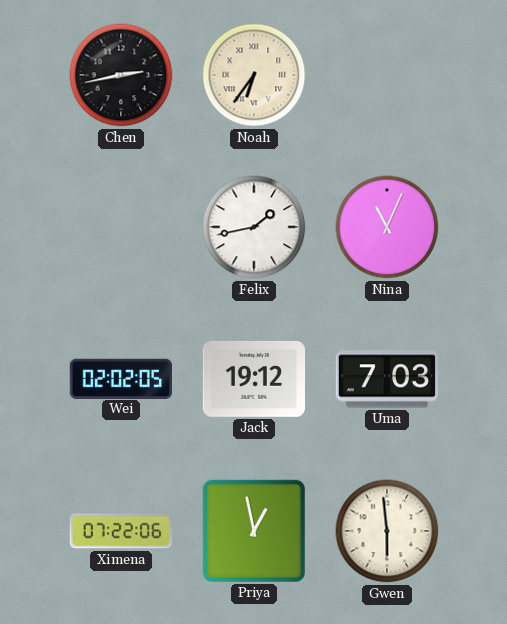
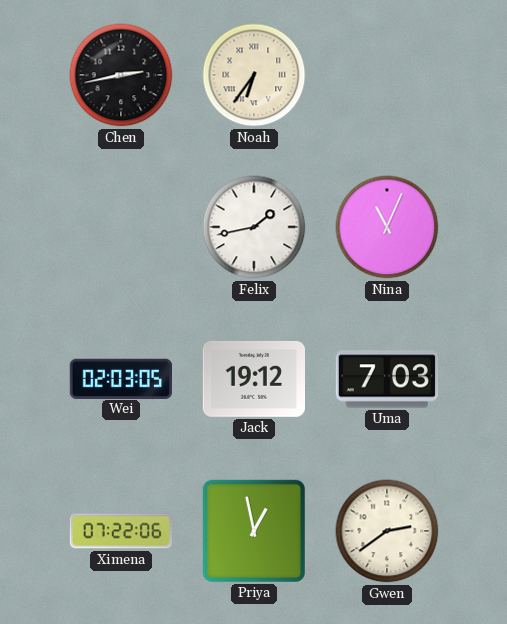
Wei: 02:02 -> 02:03 (121, 378)
Gwen: 5:59 -> 2:39 (387, 531)
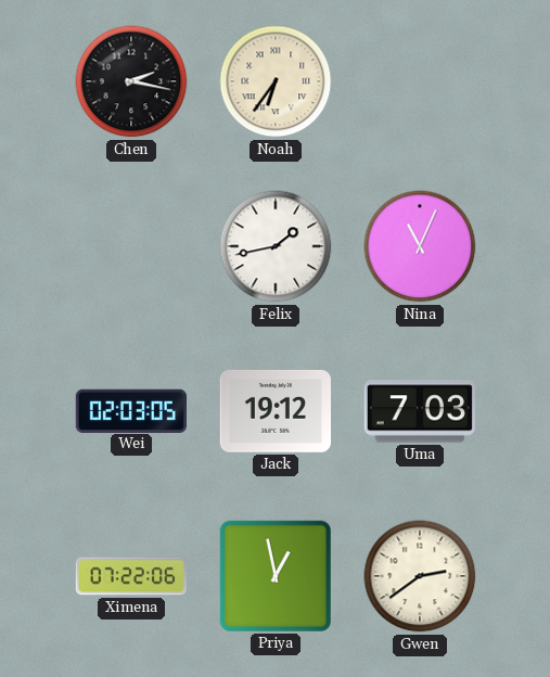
Chen: 2:43 -> 2:17 (131, 81)
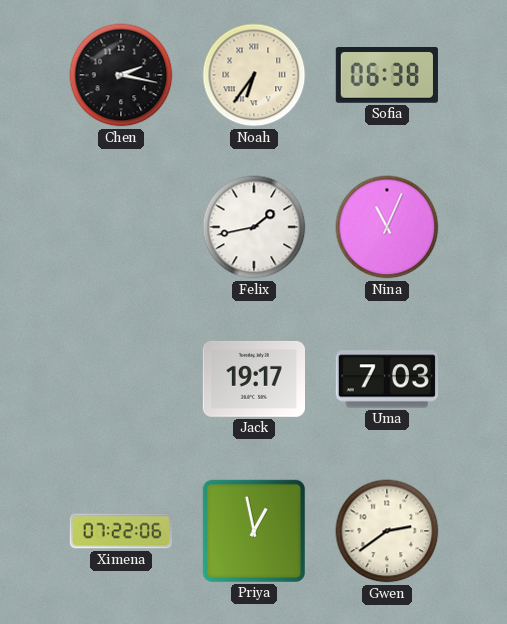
Sofia: none -> 06:38 (387, 76)
Wei: 02:03 -> none (131, 410)
Jack: 19:12 -> 19:17 (253, 379)
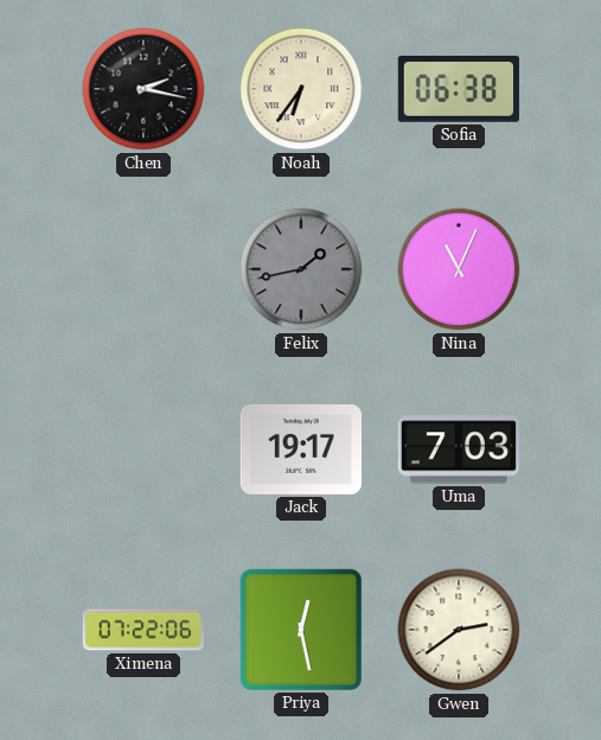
Felix dial: white -> grey (301, 269)
Priya: 12:58 -> 12:28 (301, 630)
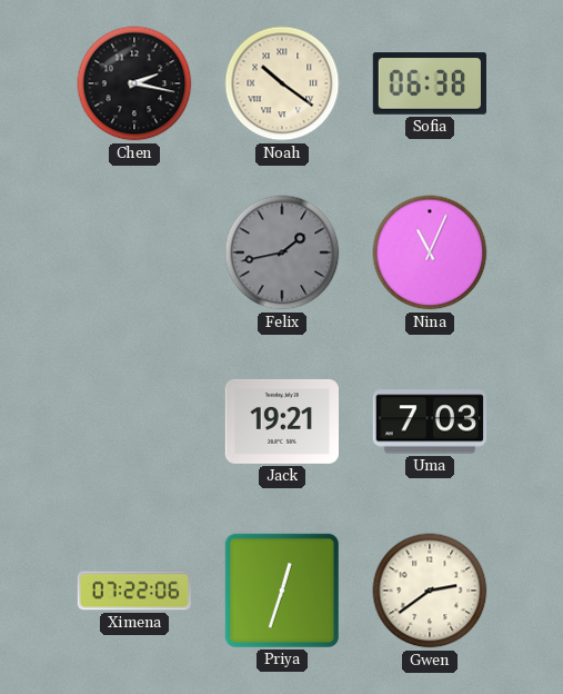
Noah: 6:36 -> 10:21 (282, 83)
Jack: 19:17 -> 19:21 (281, 422)
Priya: 12:28 -> 12:33 (282, 591)
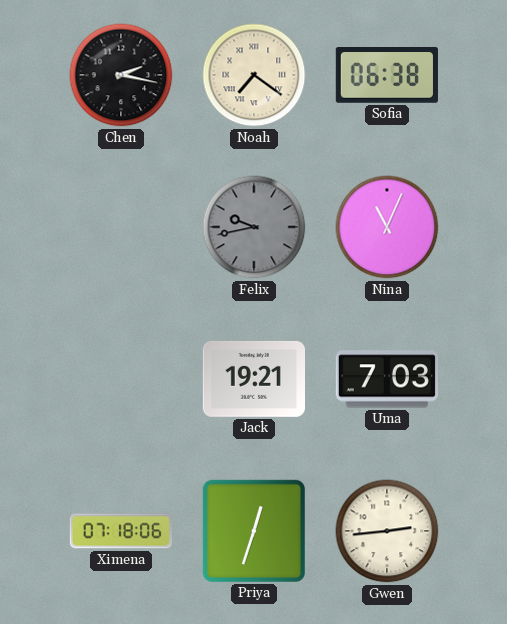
Noah: 10:21 -> 7:21 (254, 75)
Felix: 1:43 -> 9:43 (254, 227)
Ximena: 07:22 -> 07:18 (120, 531)
Gwen: 2:39 -> 2:44 (387, 531)
